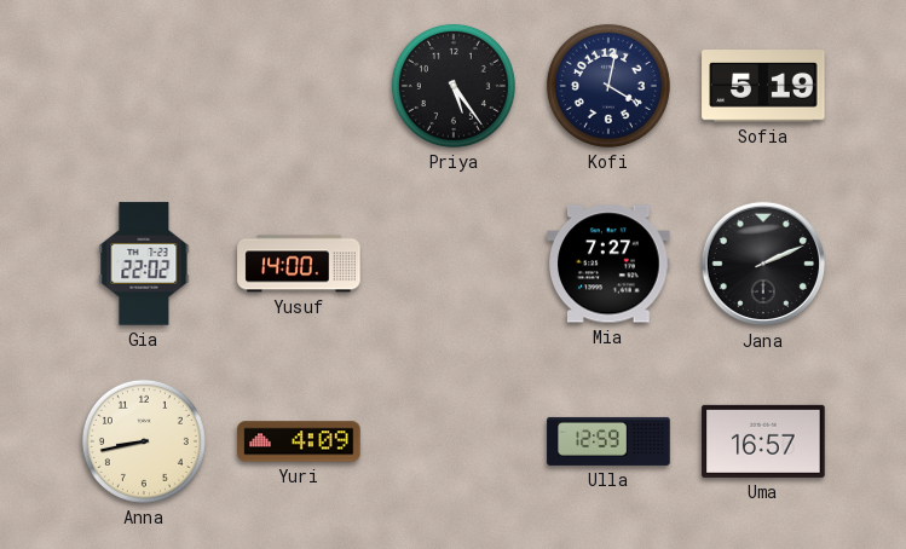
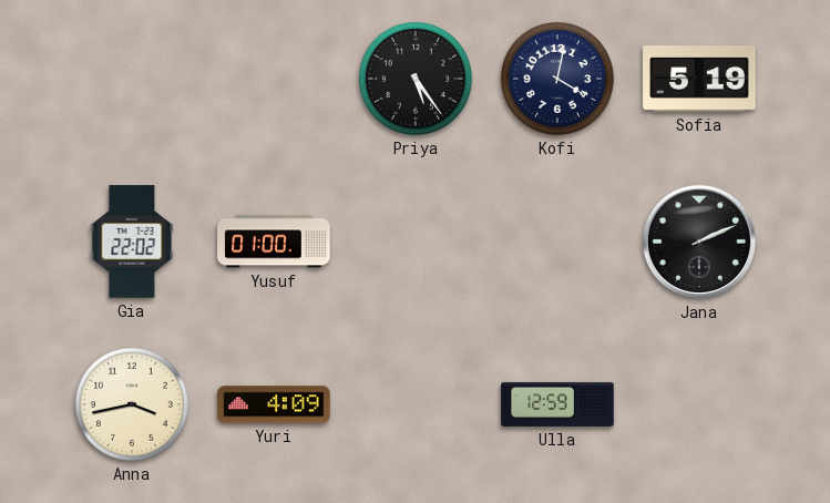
Yusuf: 14:00 -> 01:00 (274, 242)
Mia: 7:27 -> none (608, 264)
Anna: 8:43 -> 3:43 (132, 404)
Uma: 16:57 -> none (763, 441)
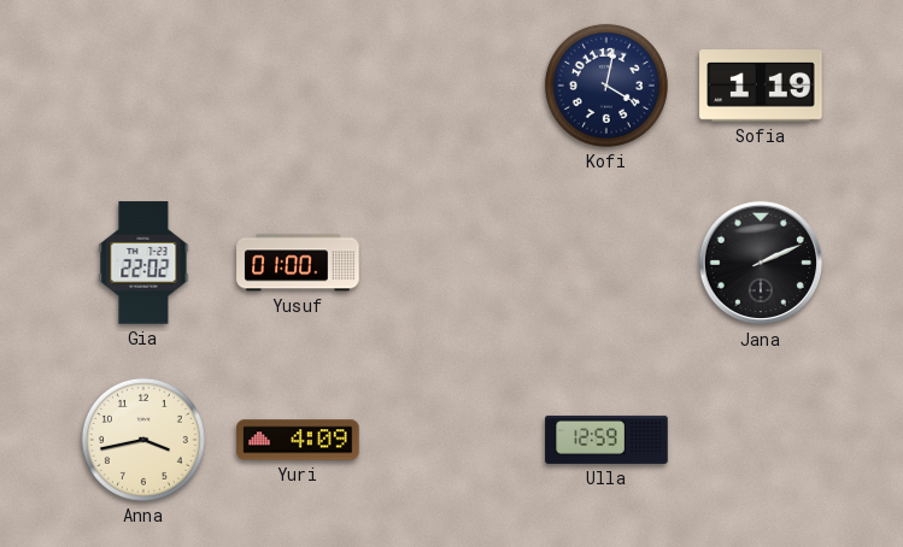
Priya: 5:24 -> none (416, 79)
Sofia: 5:19 -> 1:19 (761, 86)
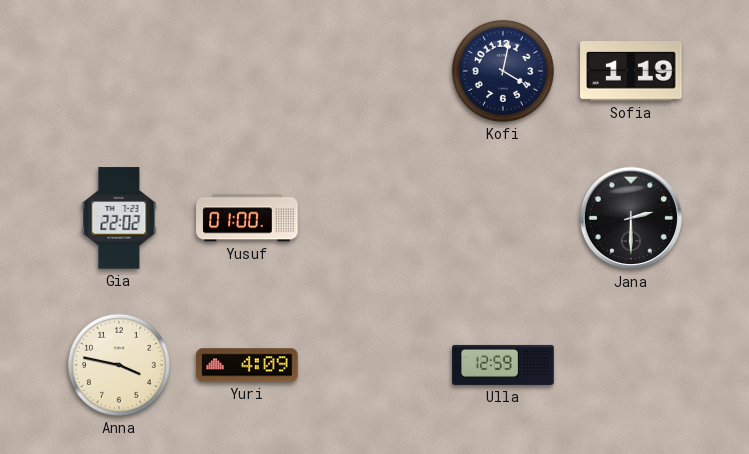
Jana: 2:11 -> 2:30 (631, 218)
Anna: 3:43 -> 3:47 (119, 365)
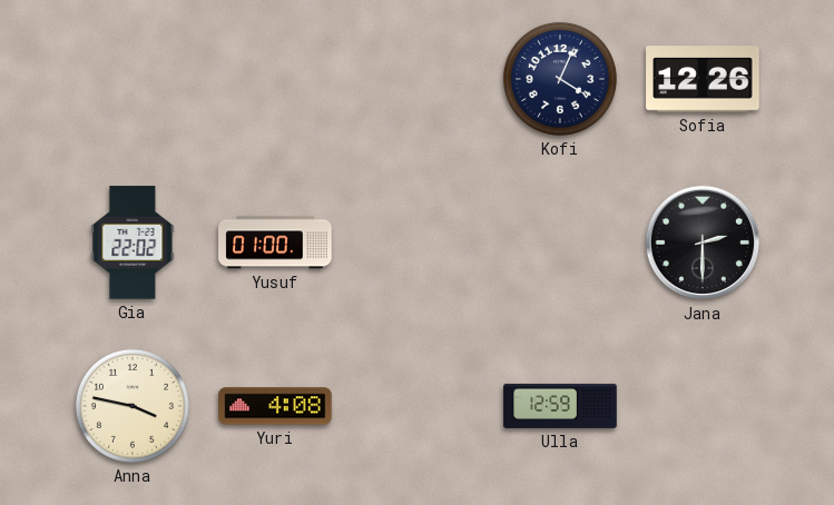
Kofi: 4:02 -> 4:04 (560, 79)
Sofia: 1:19 -> 12:26 (703, 79)
Yuri: 4:09 -> 4:08 (275, 406)
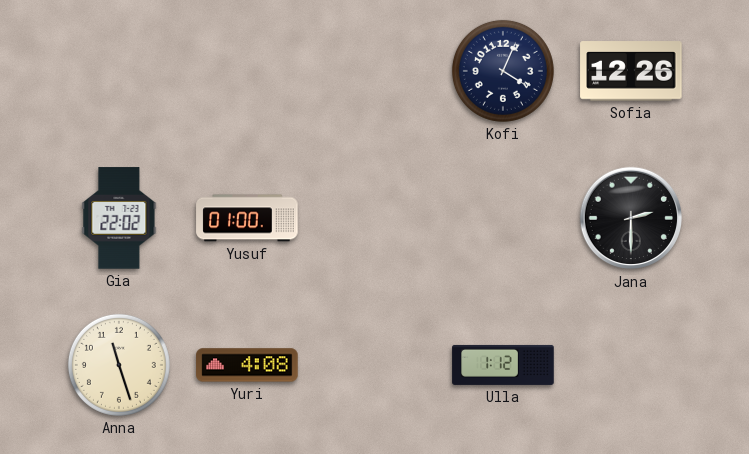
Anna: 3:47 -> 11:27 (119, 365)
Ulla: 12:59 -> 1:12 (503, 365)
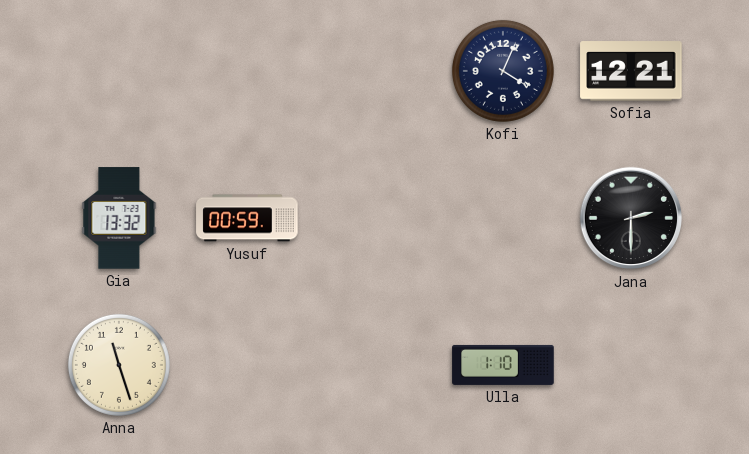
Sofia: 12:26 -> 12:21 (631, 71)
Gia: 22:02 -> 13:32 (119, 218)
Yusuf: 01:00 -> 00:59 (247, 218)
Yuri: 4:08 -> none (247, 365)
Ulla: 1:12 -> 1:10 (503, 365)
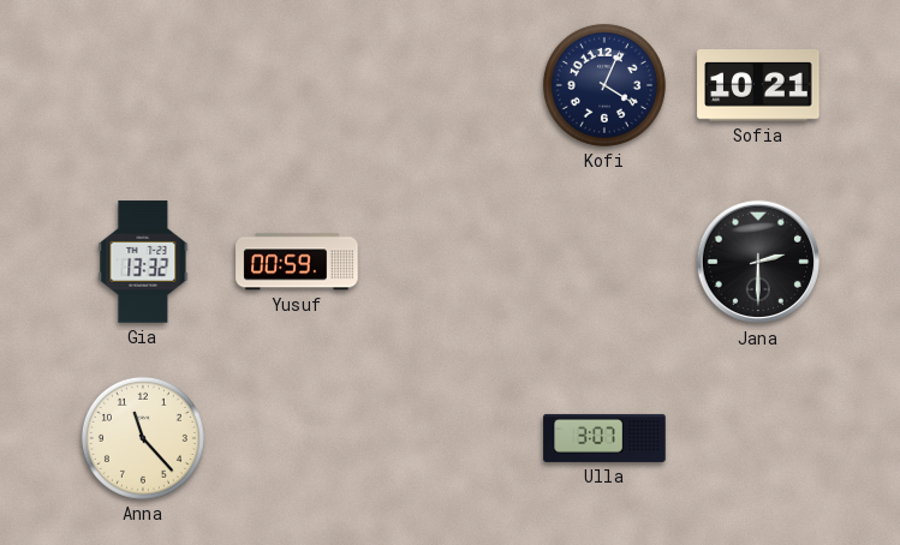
Sofia: 12:21 -> 10:21 (758, 85)
Anna: 11:27 -> 11:23 (143, 438)
Ulla: 1:10 -> 3:07 (604, 438)
